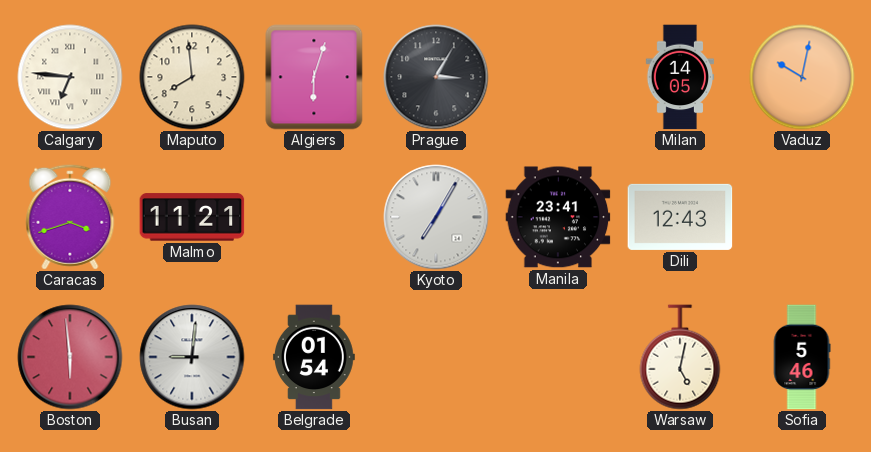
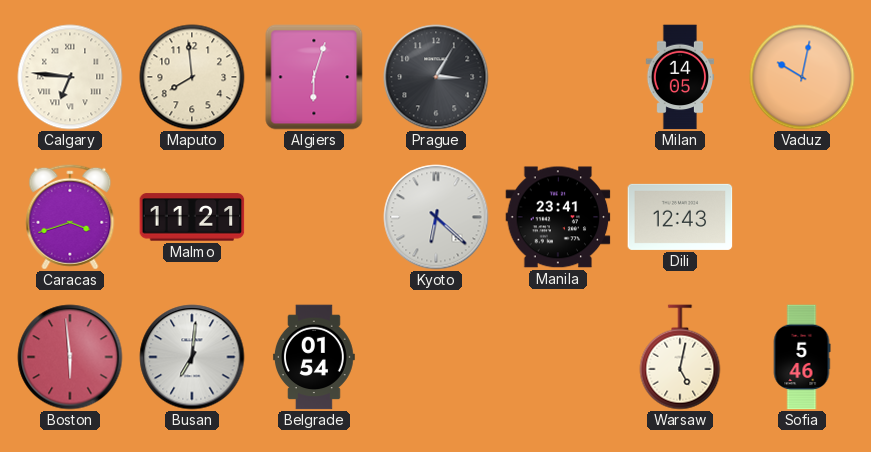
Kyoto: 7:05 -> 6:22 (436, 217)
Busan: 9:01 -> 7:01 (192, 357)
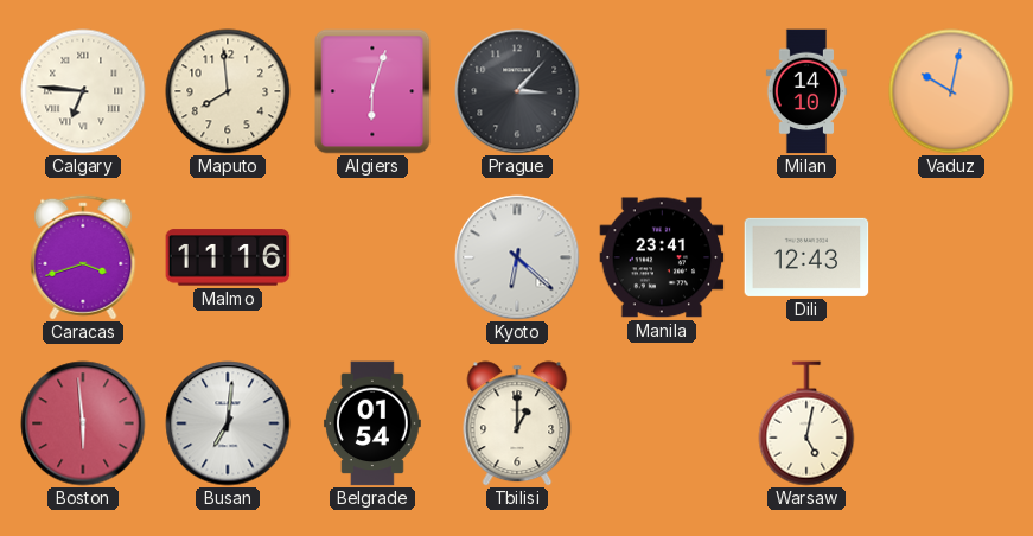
Prague: 3:05 -> 3:07 (517, 91)
Milan: 14:05 -> 14:10 (805, 91)
Malmo: 11:21 -> 11:16 (228, 257)
Tbilisi: none -> 1:00 (517, 423)
Sofia: 5:46 -> none (802, 357)
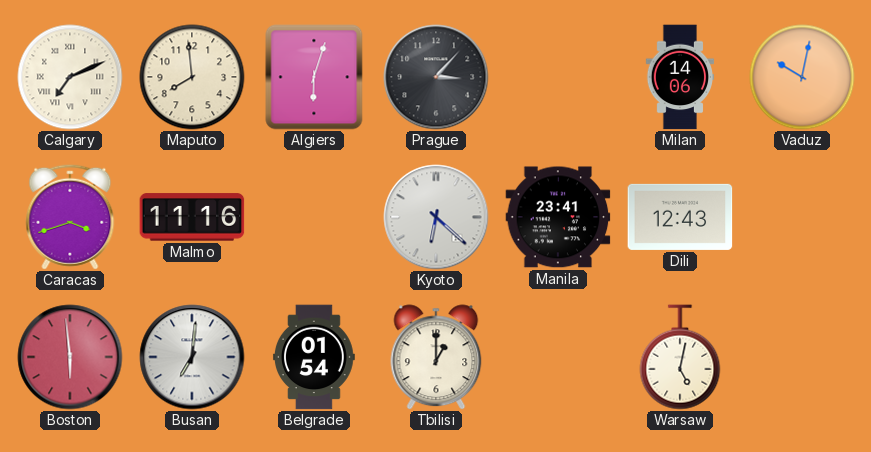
Calgary: 6:46 -> 7:11 (70, 77)
Milan: 14:10 -> 14:06 (679, 77)
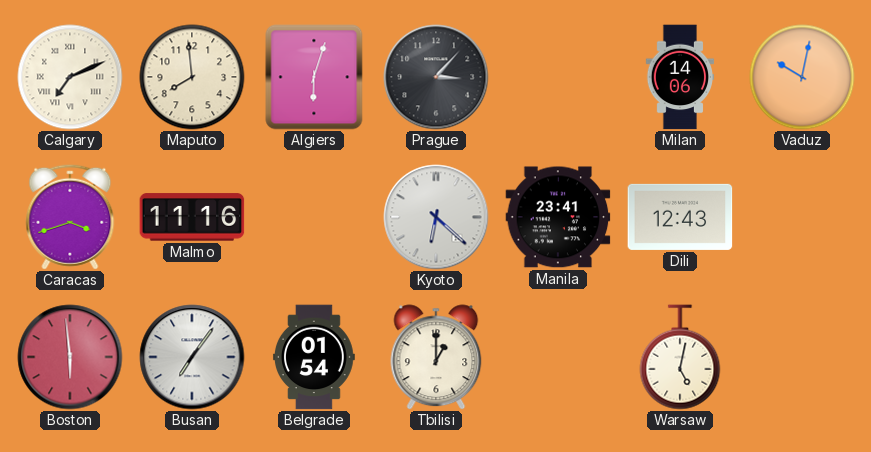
Busan: 7:01 -> 7:06 (192, 357)
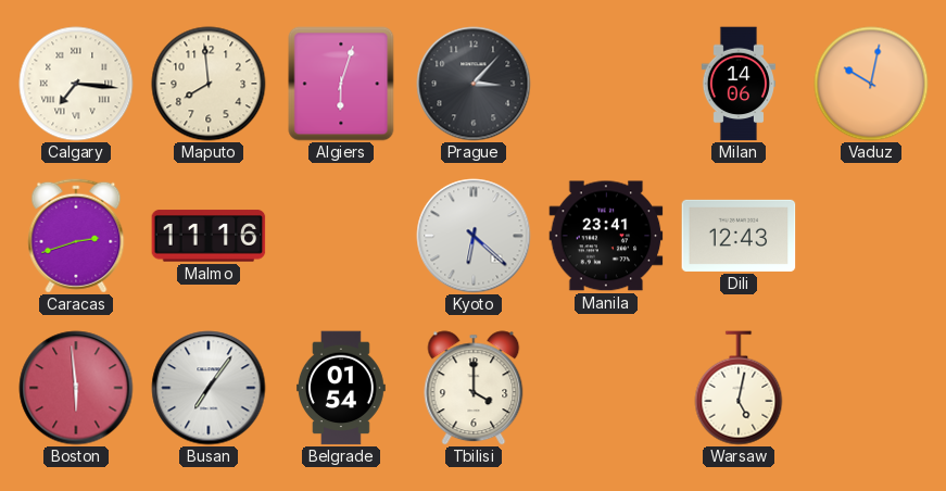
Calgary: 7:11 -> 7:16 (76, 84)
Caracas: 3:42 -> 2:42 (76, 236)
Tbilisi: 1:00 -> 4:00 (474, 388)
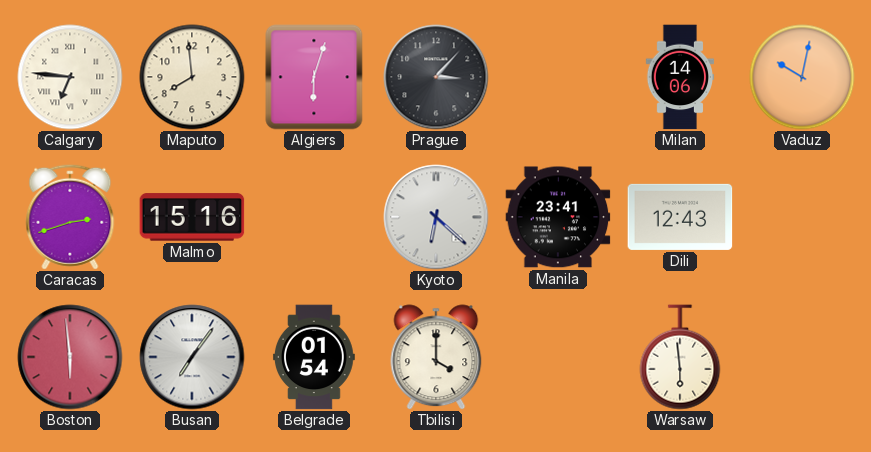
Calgary: 7:16 -> 6:46 (70, 77)
Malmo: 11:16 -> 15:16 (192, 217)
Warsaw: 5:02 -> 5:59 (680, 357)
